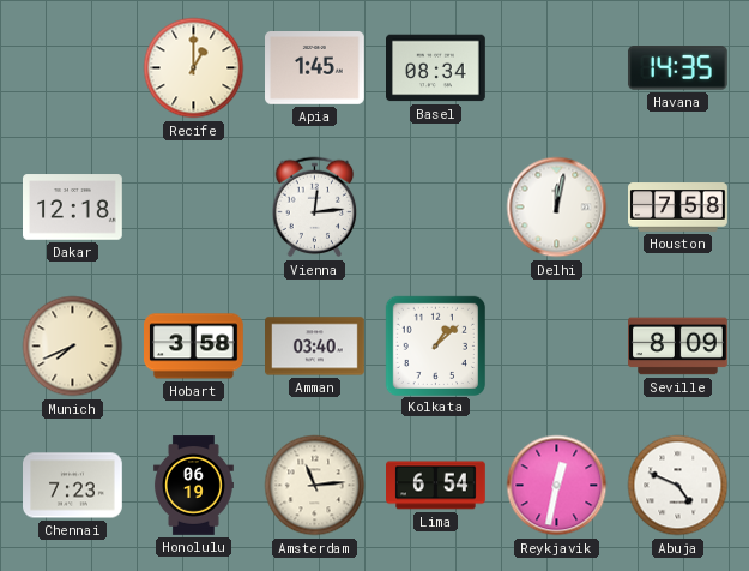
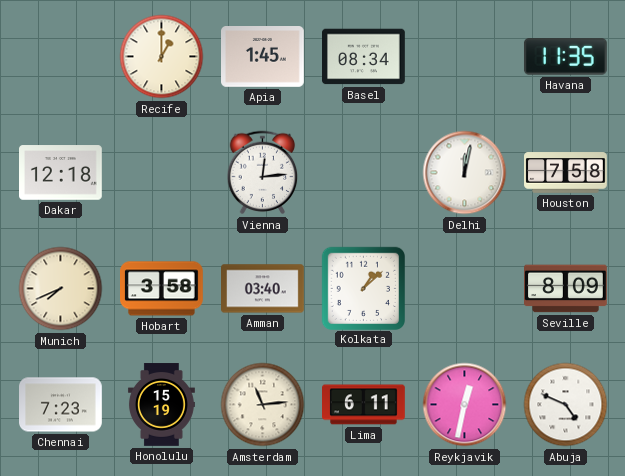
Havana: 14:35 -> 11:35 (565, 57)
Honolulu: 06:19 -> 15:19 (161, 405)
Lima: 6:54 -> 6:11 (364, 405)
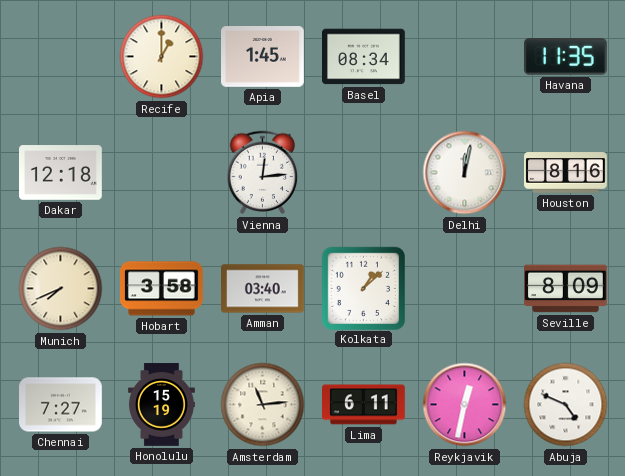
Houston: 7:58 -> 8:16 (566, 173)
Chennai: 7:23 -> 7:27 (61, 405)
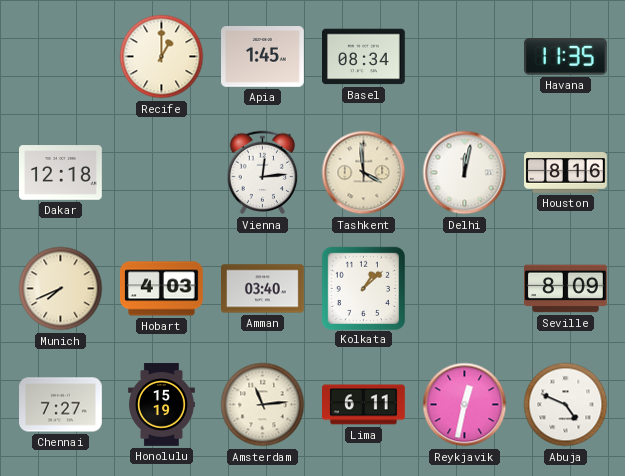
Tashkent: none -> 3:59 (364, 173)
Hobart: 3:58 -> 4:03 (162, 289)
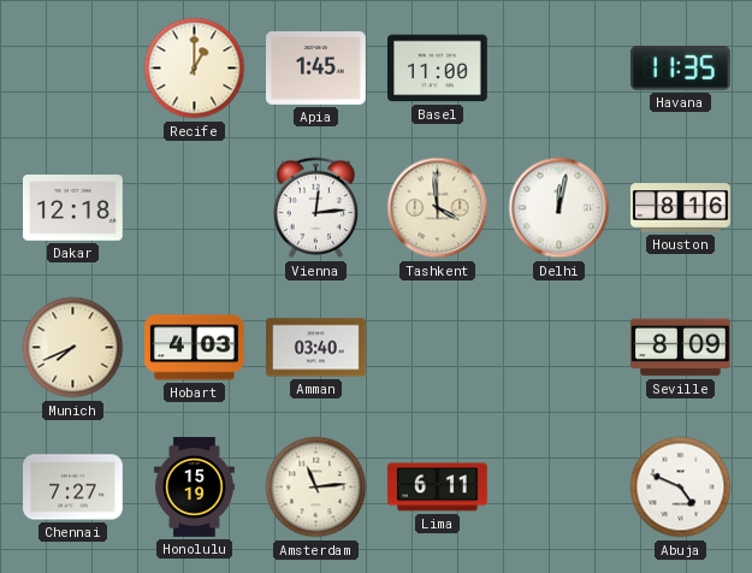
Basel: 08:34 -> 11:00 (438, 69)
Kolkata: 1:08 -> none (363, 288)
Reykjavik: 12:32 -> none (465, 405)
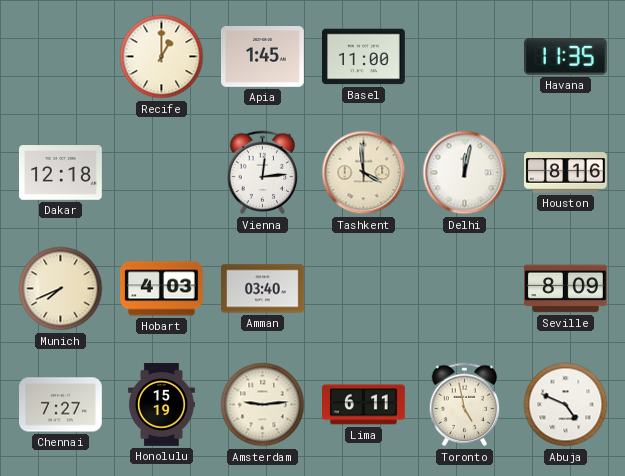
Amsterdam: 11:14 -> 9:14 (263, 405)
Toronto: none -> 4:58 (465, 405)
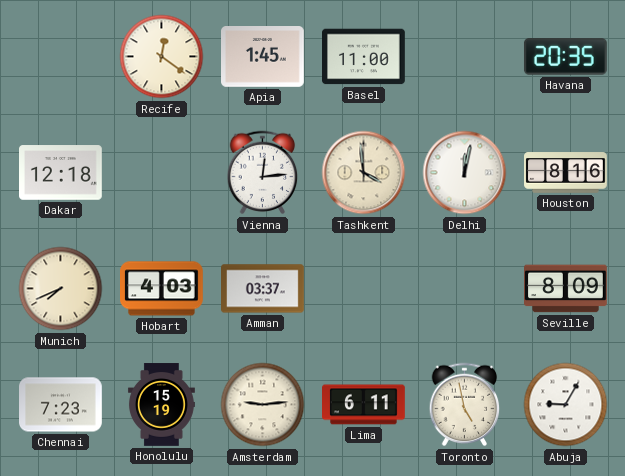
Recife: 1:00 -> 12:21 (162, 57)
Havana: 11:35 -> 20:35 (565, 57)
Amman: 03:40 -> 03:37 (263, 289)
Chennai: 7:27 -> 7:23 (61, 405)
Abuja: 4:49 -> 9:05 (566, 405)
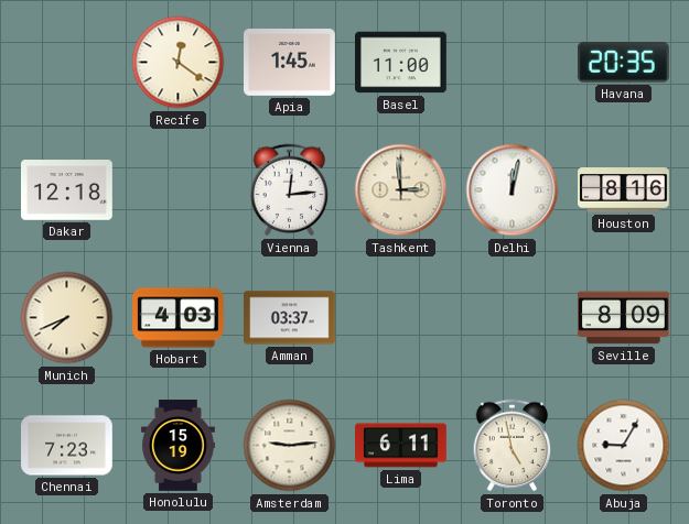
Tashkent: 3:59 -> 2:59 (401, 190)
